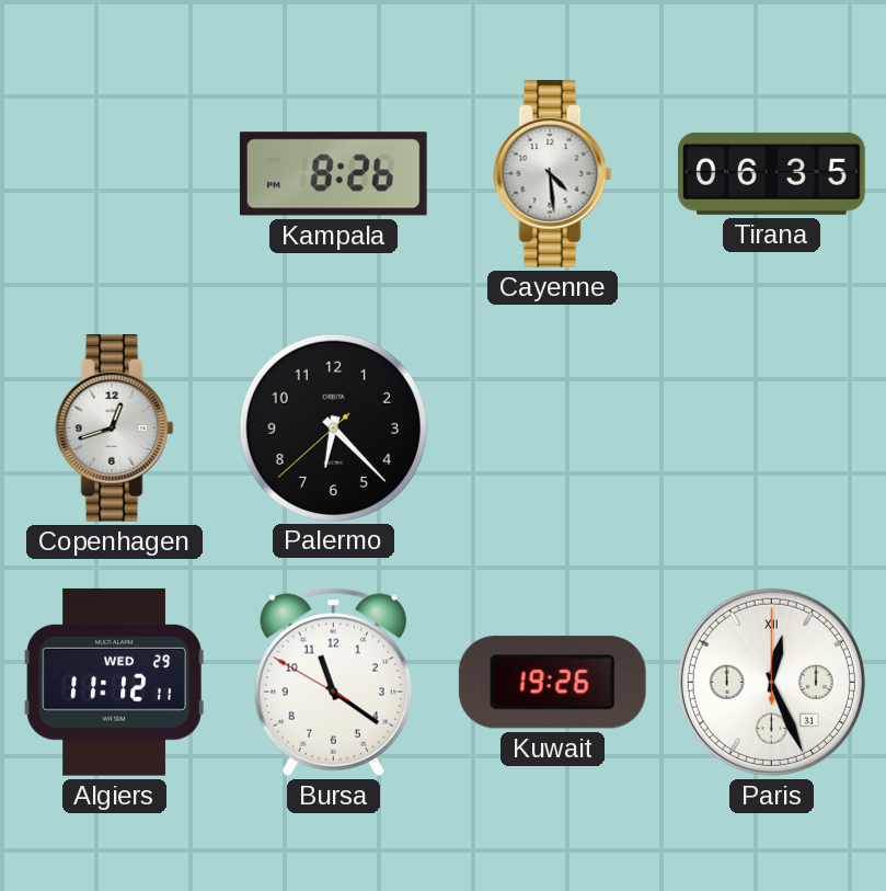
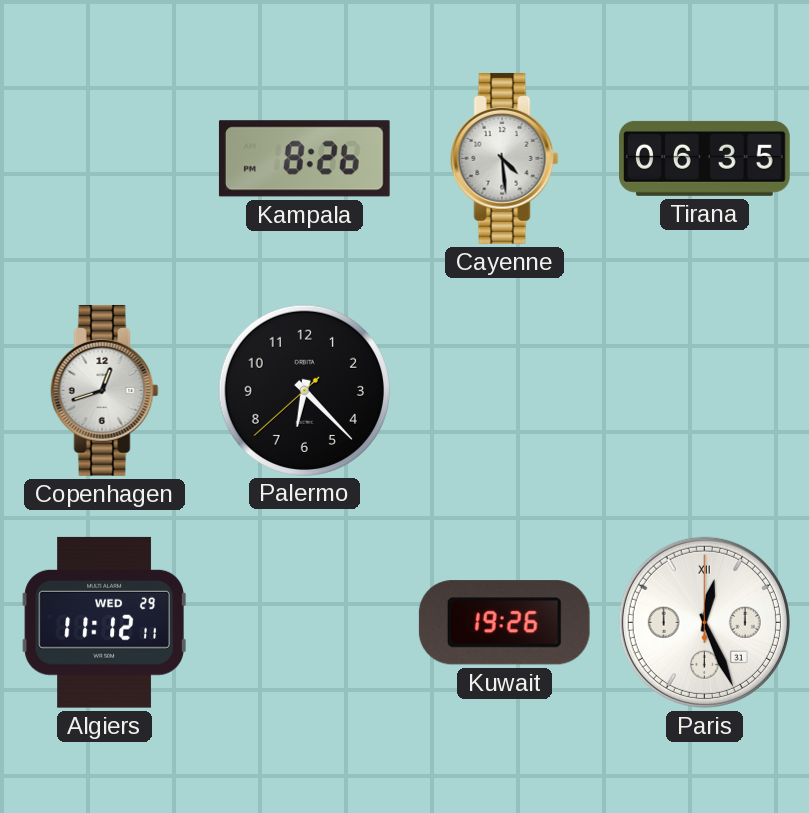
Bursa: 11:20 -> none (333, 682)
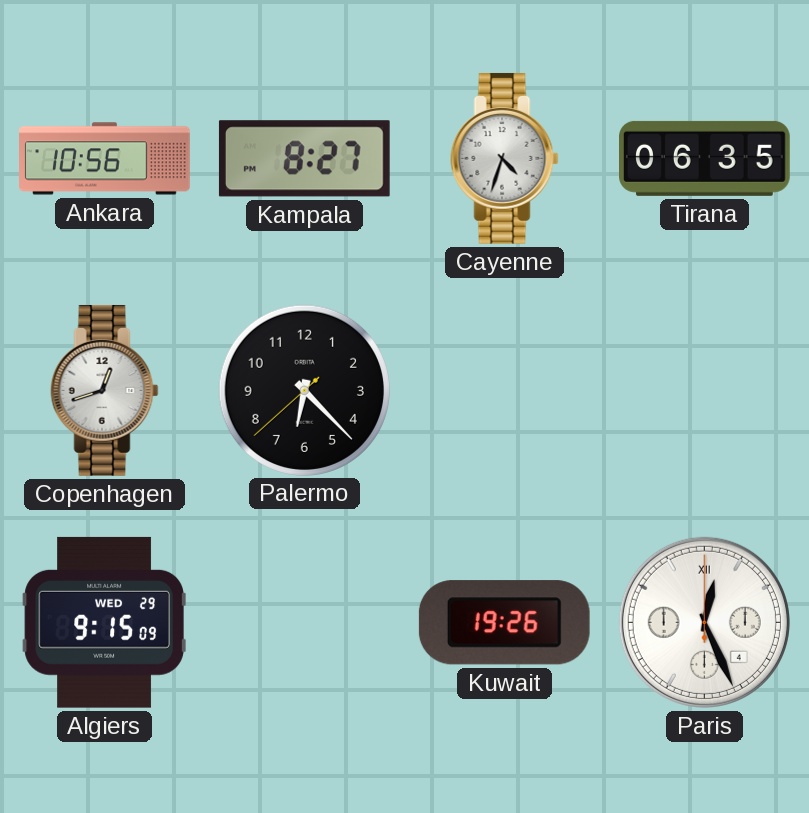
Ankara: none -> 10:56 (105, 159)
Kampala: 8:26 -> 8:27 (304, 159)
Cayenne: 4:29 -> 4:33 (505, 158)
Algiers: 11:12 -> 9:15 (104, 622)
Paris date: 31 -> 4 (704, 622)
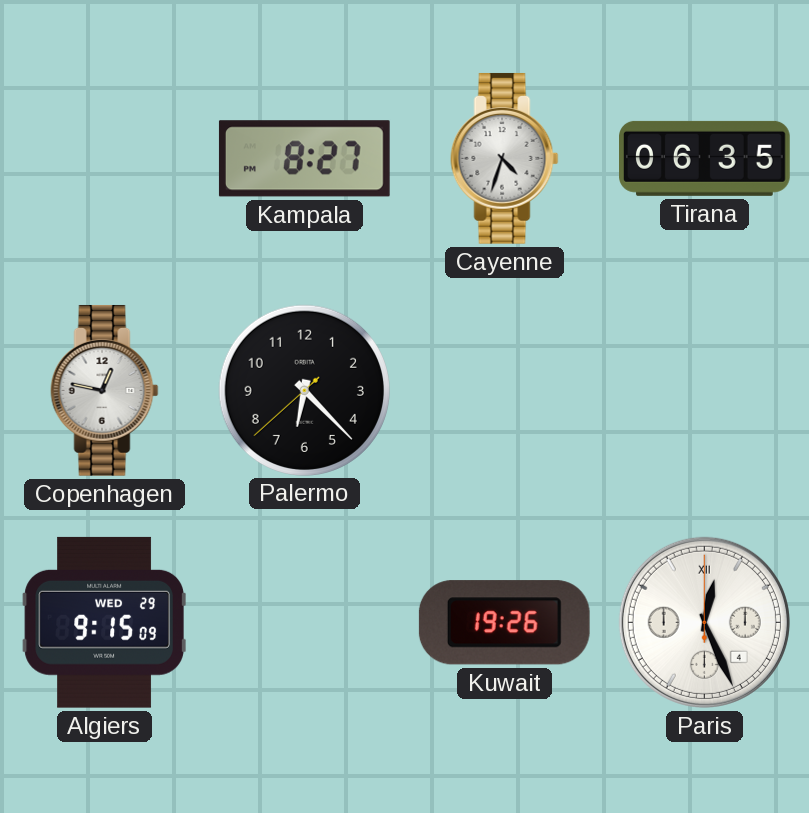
Ankara: 10:56 -> none (105, 159)
Copenhagen: 12:42 -> 12:47 (105, 390)
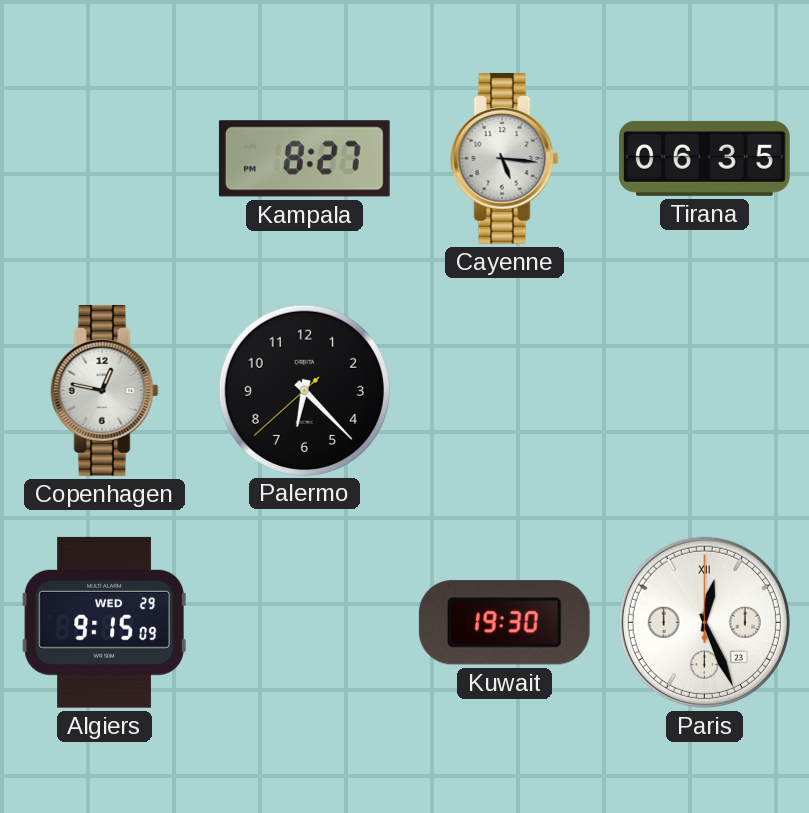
Cayenne: 4:33 -> 5:16 (505, 158)
Kuwait: 19:26 -> 19:30 (504, 623)
Paris date: 4 -> 23 (704, 622)
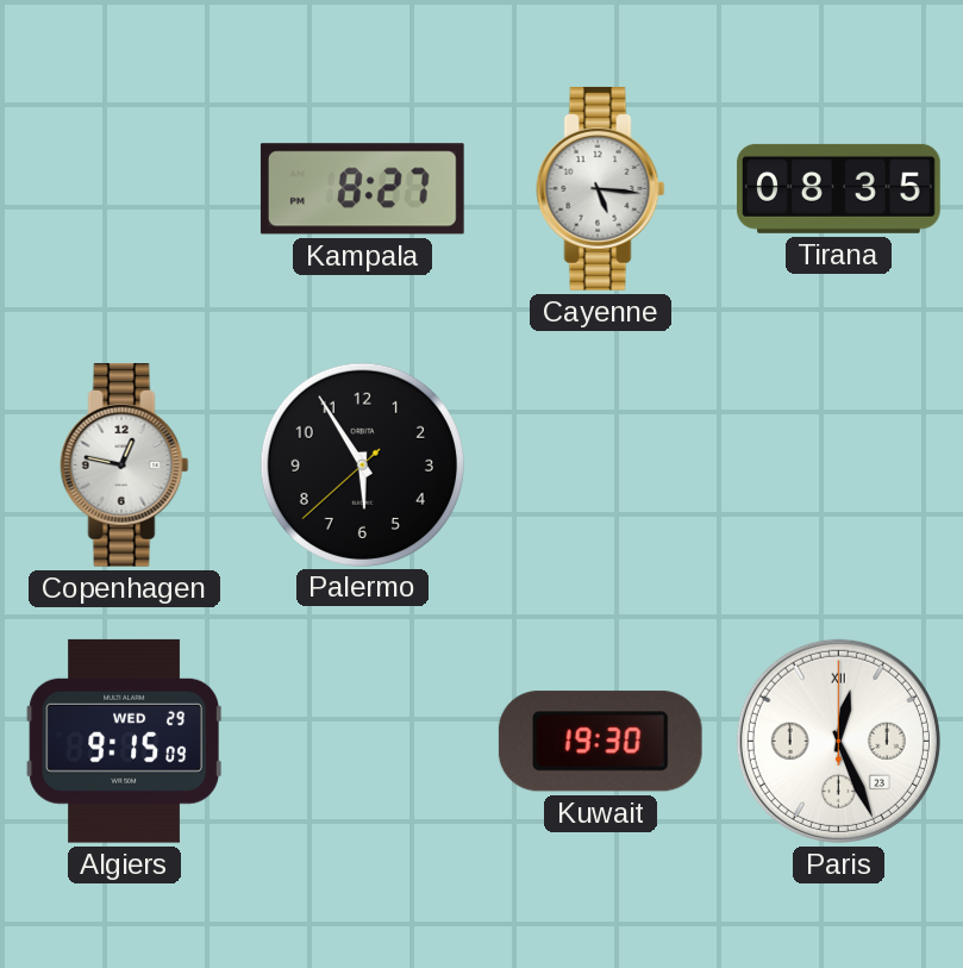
Tirana: 06:35 -> 08:35 (839, 188)
Palermo: 6:22 -> 5:54 (362, 464)
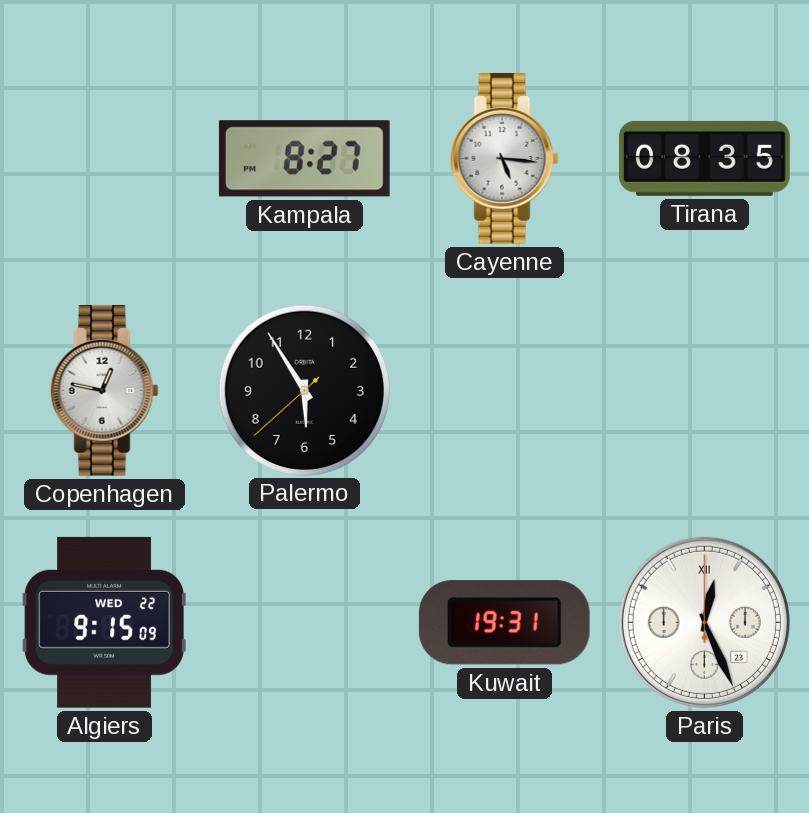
Algiers date: WED 29 -> WED 22 (104, 622)
Kuwait: 19:30 -> 19:31 (504, 623)
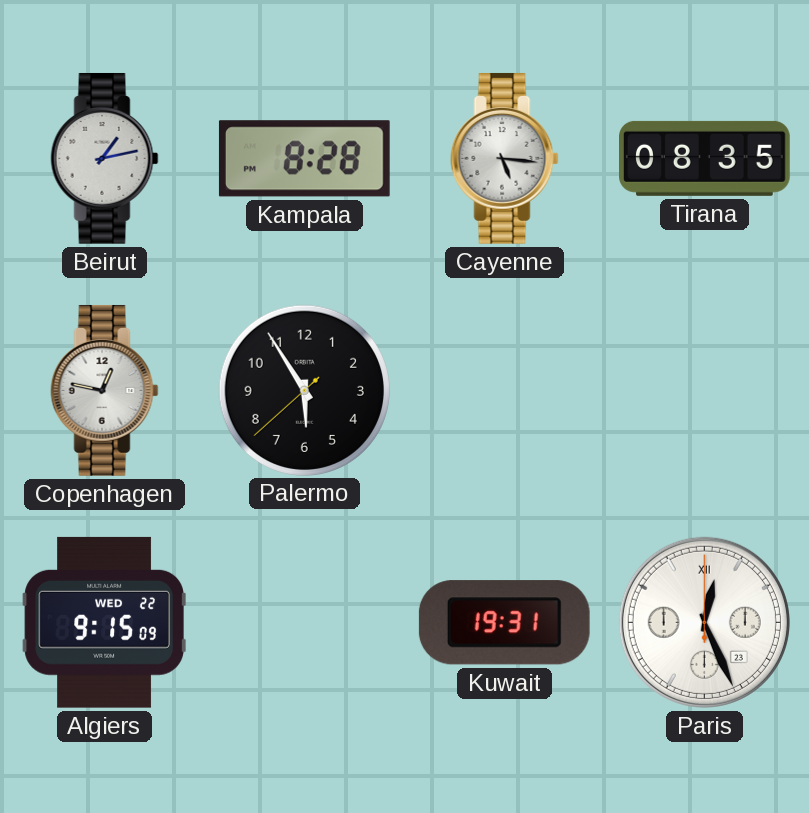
Beirut: none -> 1:13 (105, 158)
Kampala: 8:27 -> 8:28 (304, 159)
